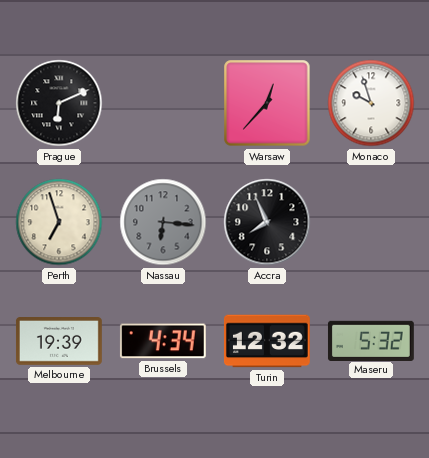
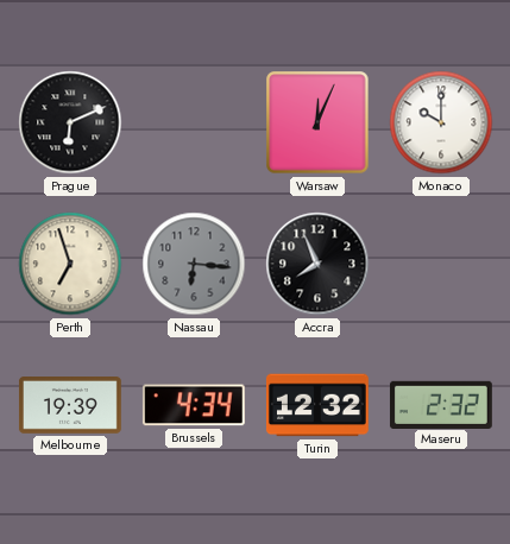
Warsaw: 12:37 -> 12:04 (317, 122)
Monaco: 9:57 -> 10:00 (441, 122)
Maseru: 5:32 -> 2:32 (441, 404)
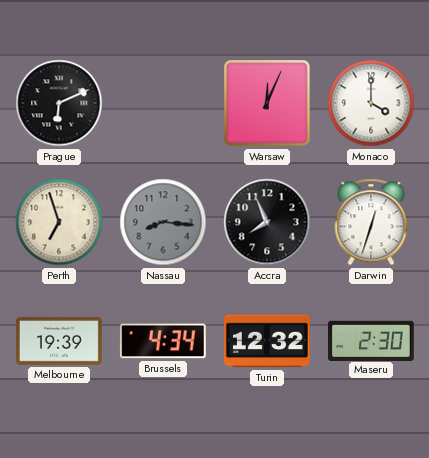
Monaco: 10:00 -> 4:00 (371, 103)
Nassau: 6:16 -> 8:16 (163, 222)
Darwin: none -> 12:33 (371, 222)
Maseru: 2:32 -> 2:30 (371, 340)
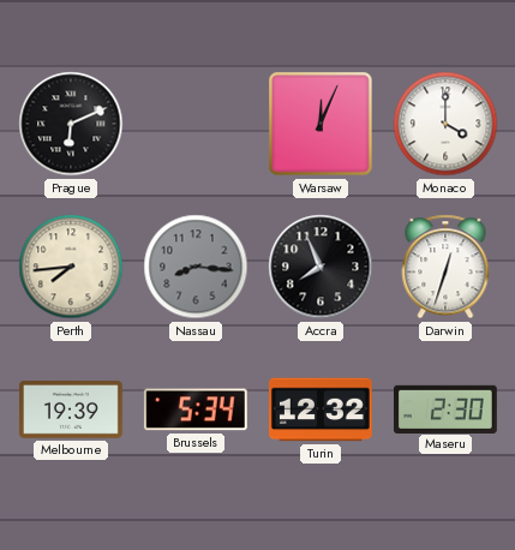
Perth: 6:57 -> 7:44 (71, 267)
Brussels: 4:34 -> 5:34 (196, 409)
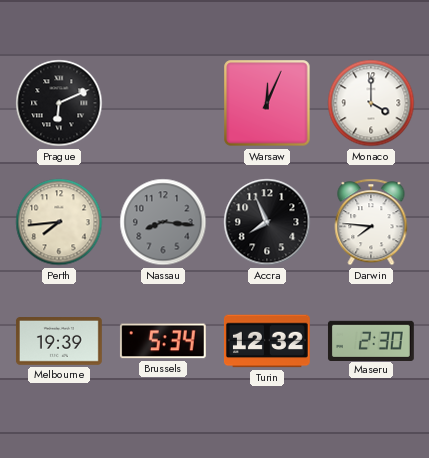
Darwin: 12:33 -> 7:46 (371, 222)
